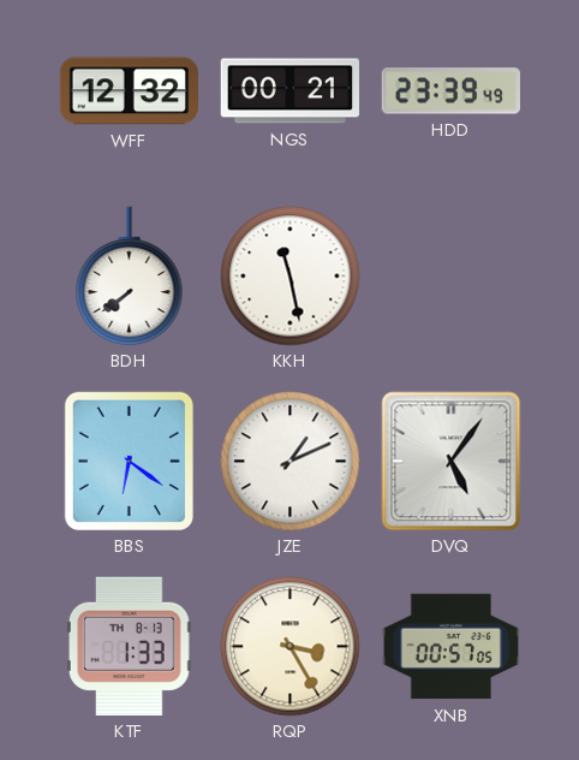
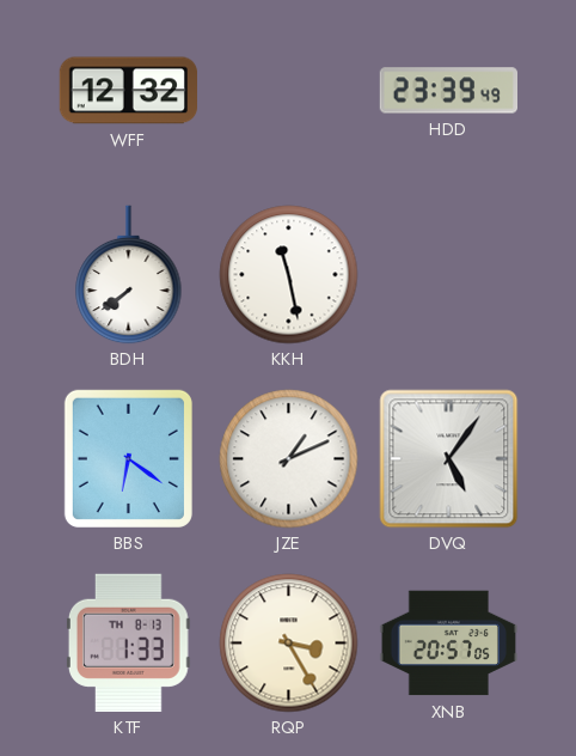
NGS: 00:21 -> none (291, 91)
XNB: 00:57 -> 20:57 (449, 644)
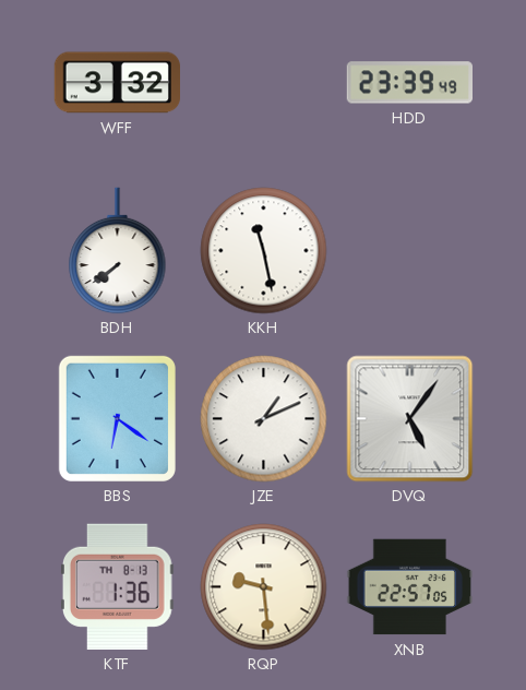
WFF: 12:32 -> 3:32 (117, 83)
KTF: 1:33 -> 1:36 (117, 586)
RQP: 3:25 -> 9:29 (264, 587)
XNB: 20:57 -> 22:57 (410, 587)
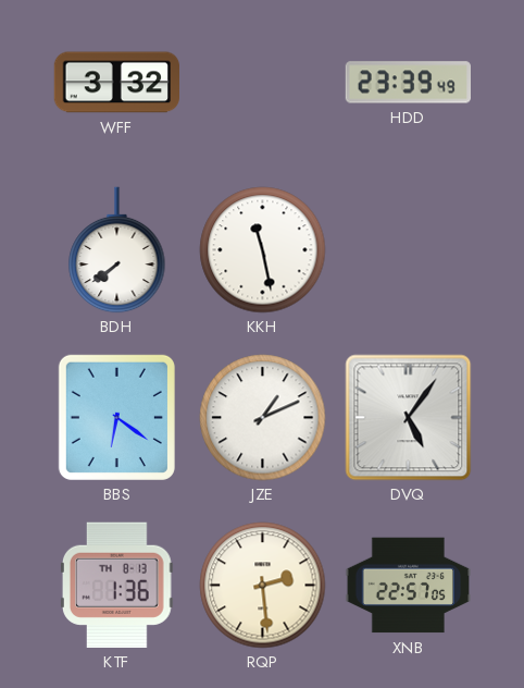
RQP: 9:29 -> 2:29 (263, 586)
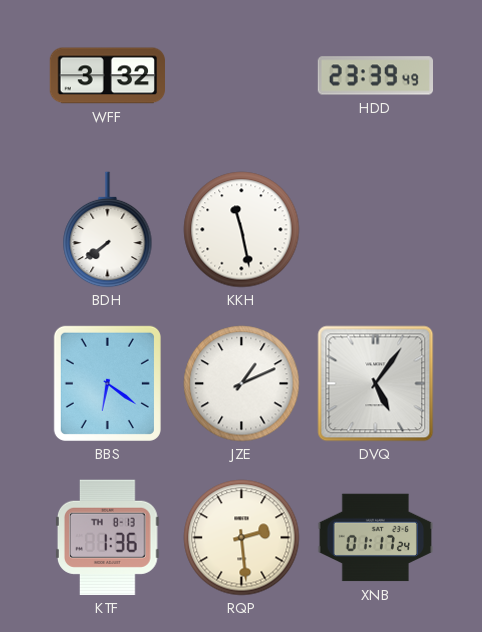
XNB: 22:57 -> 01:17 (376, 538)
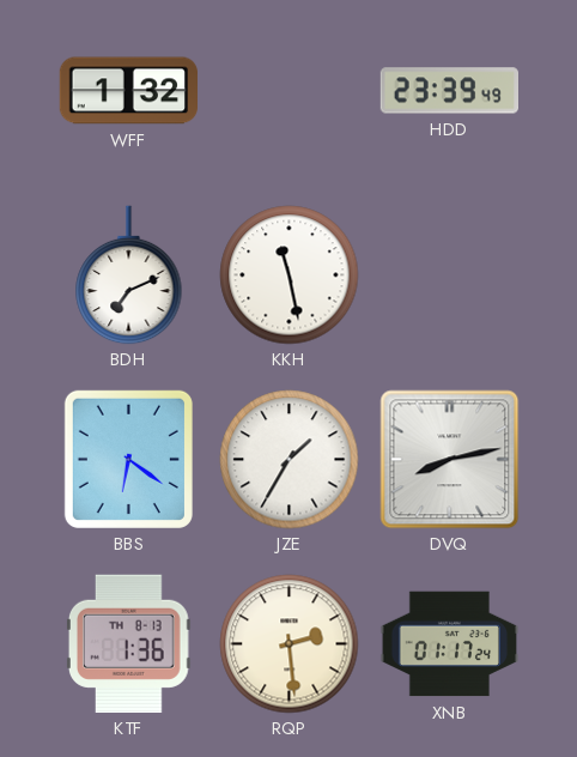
WFF: 3:32 -> 1:32 (128, 91)
BDH: 7:39 -> 7:11 (129, 275)
JZE: 1:11 -> 1:35 (290, 460)
DVQ: 5:06 -> 8:13 (450, 460)
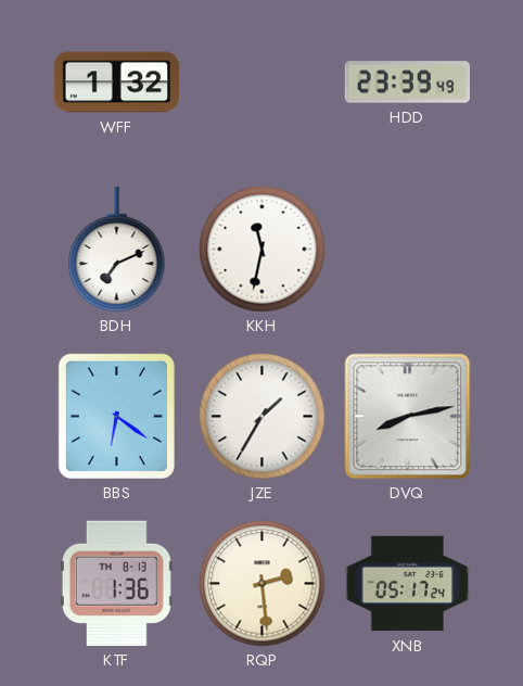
KKH: 11:28 -> 11:32 (263, 250)
XNB: 01:17 -> 05:17 (408, 584)
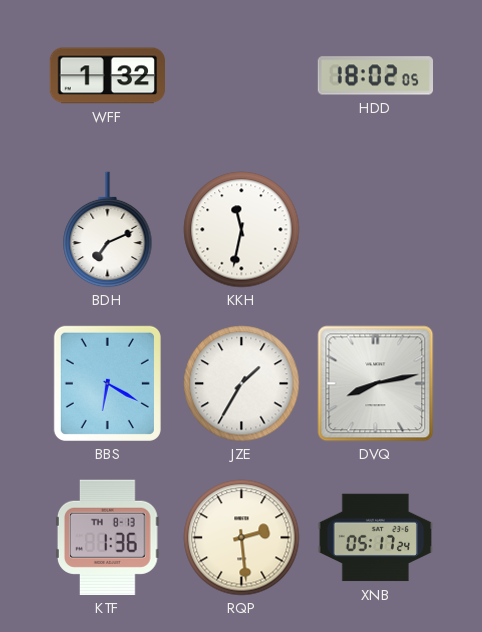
HDD: 23:39 -> 18:02 (375, 76)
BBS: 6:21 -> 6:20 (107, 383)
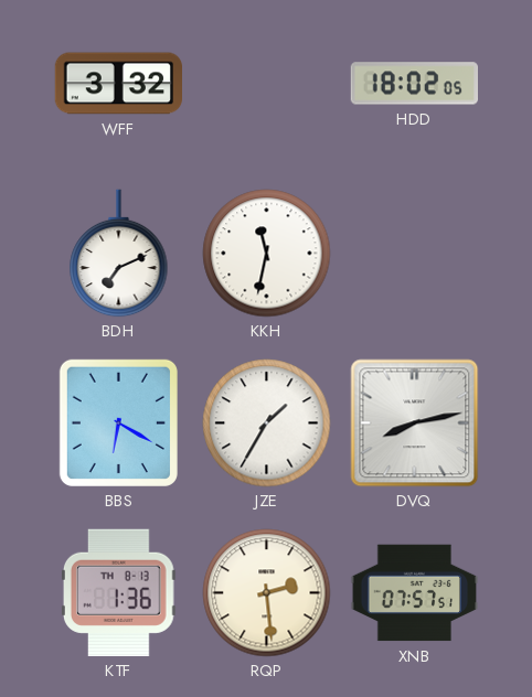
WFF: 1:32 -> 3:32 (118, 84)
XNB: 05:17 -> 07:57 (415, 593)
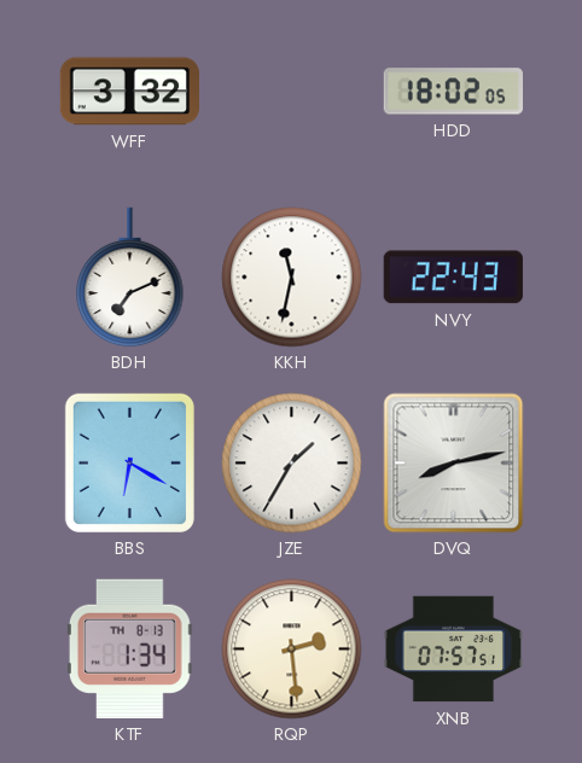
NVY: none -> 22:43 (453, 278)
KTF: 1:36 -> 1:34 (129, 648)
